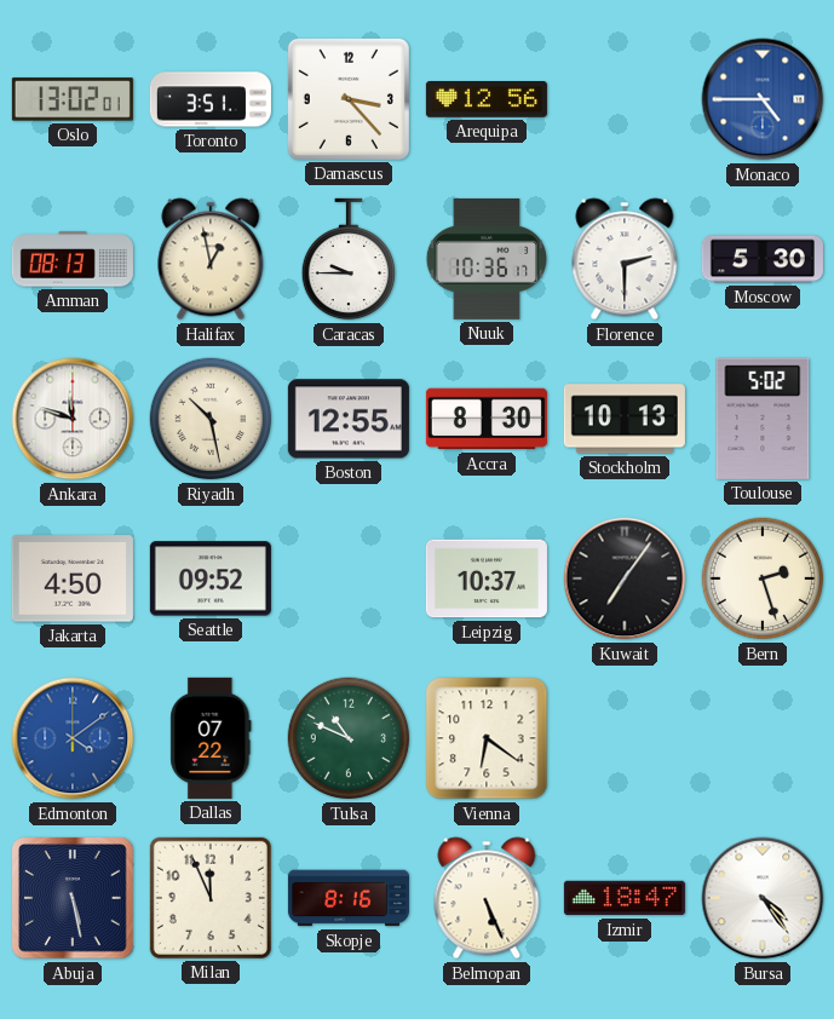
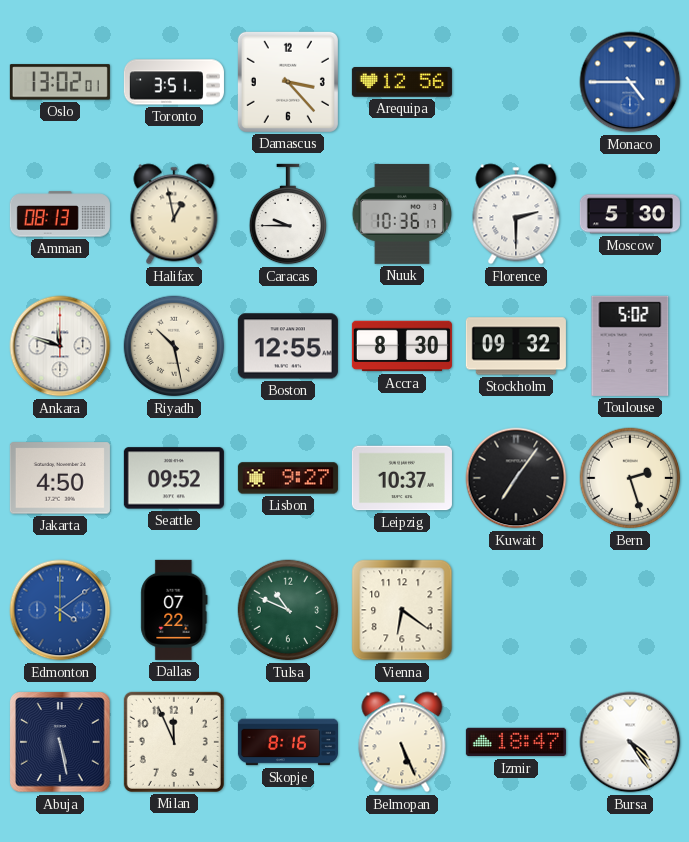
Stockholm: 10:13 -> 09:32 (516, 346)
Lisbon: none -> 9:27 (288, 478)
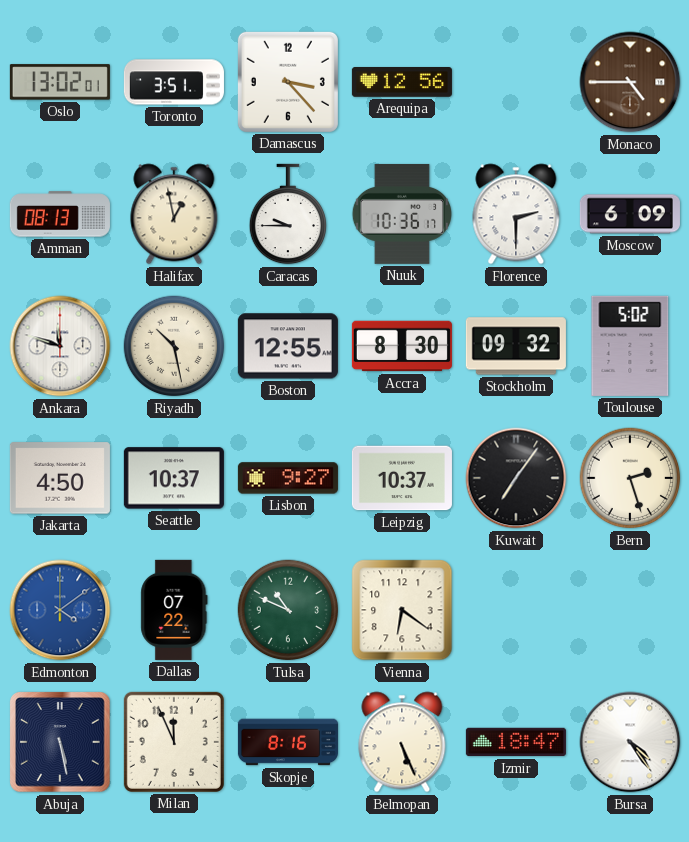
Monaco dial: blue -> brown (630, 82)
Moscow: 5:30 -> 6:09 (630, 214)
Seattle: 09:52 -> 10:37 (174, 478)
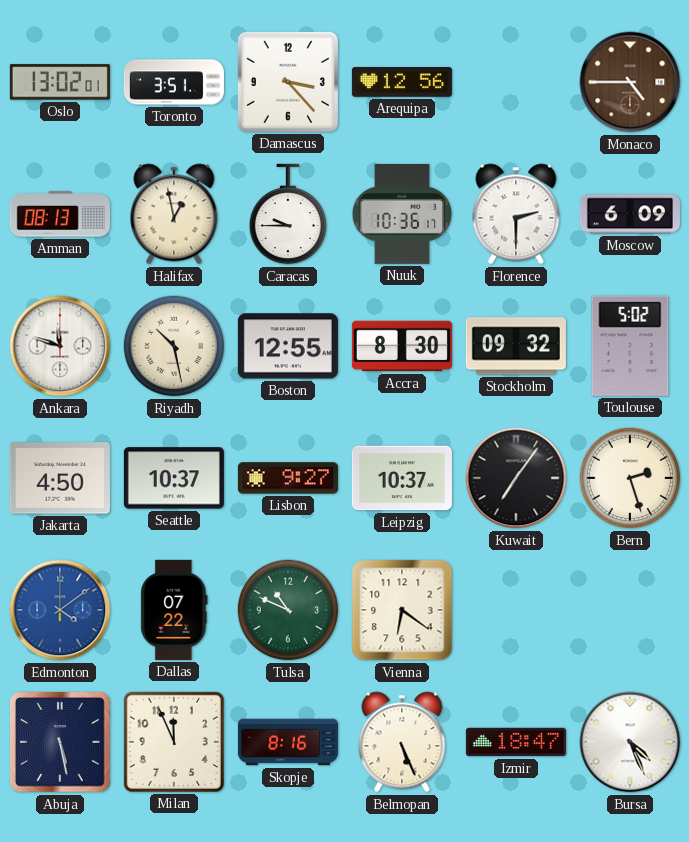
Bursa: 4:24 -> 4:26 (630, 742)
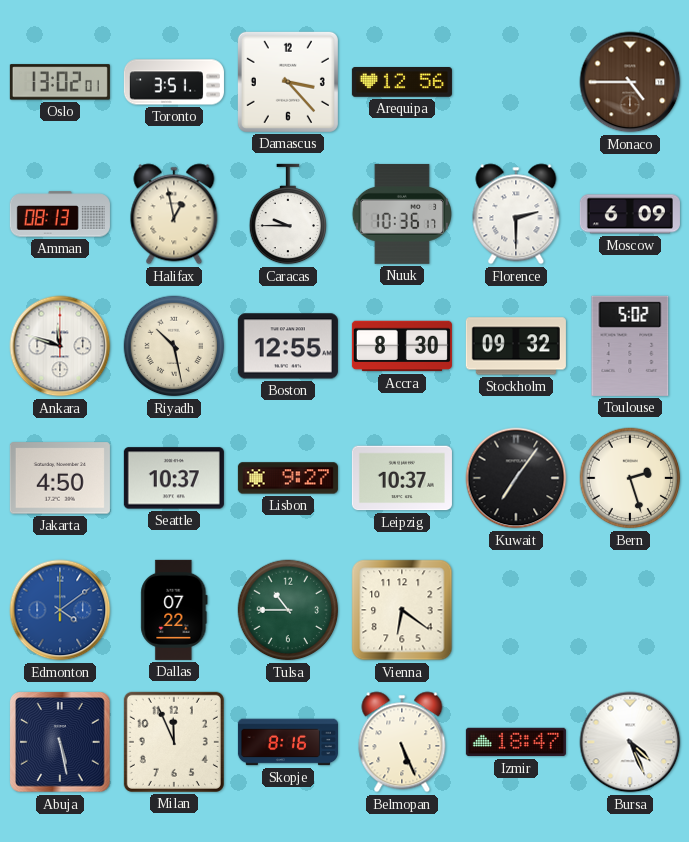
Tulsa: 10:49 -> 10:45 (288, 610)
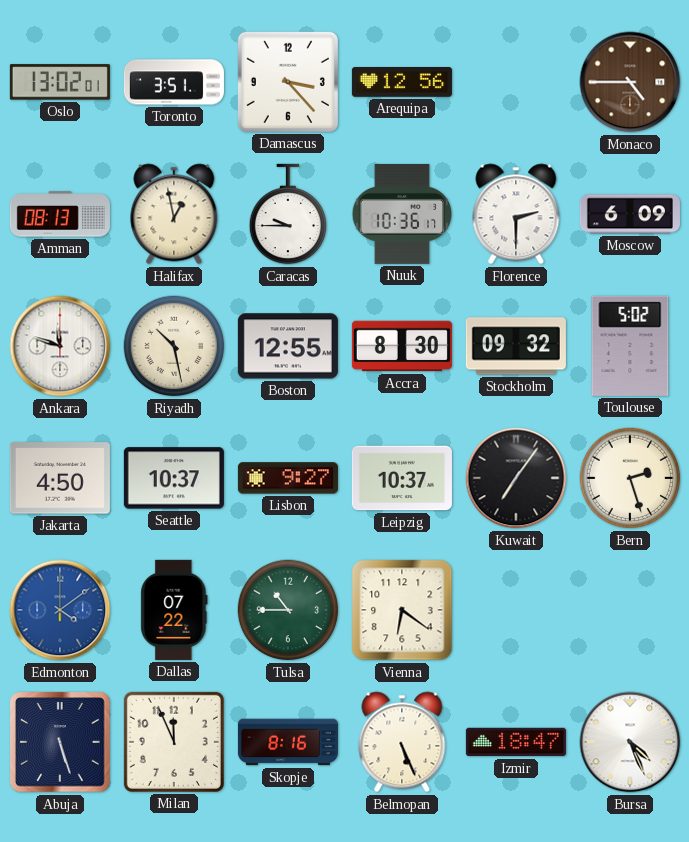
Abuja: 5:28 -> 5:27 (60, 742)
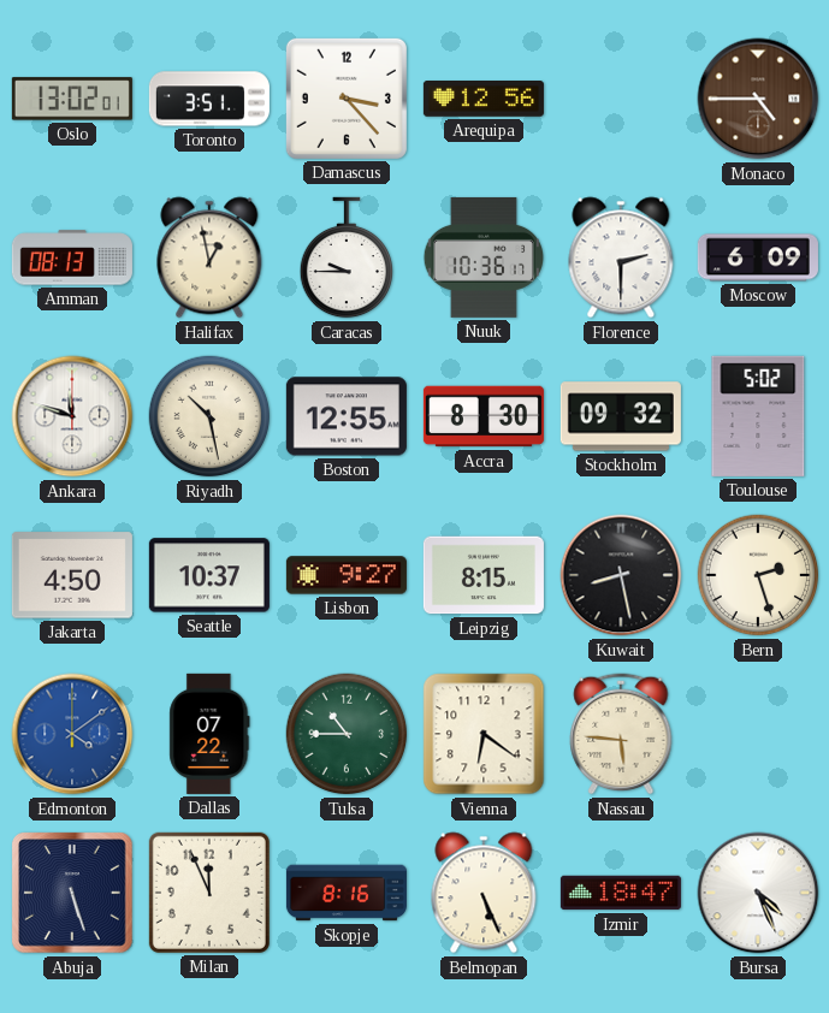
Leipzig: 10:37 -> 8:15 (484, 575)
Kuwait: 7:06 -> 8:28 (621, 575)
Nassau: none -> 5:46 (621, 734)
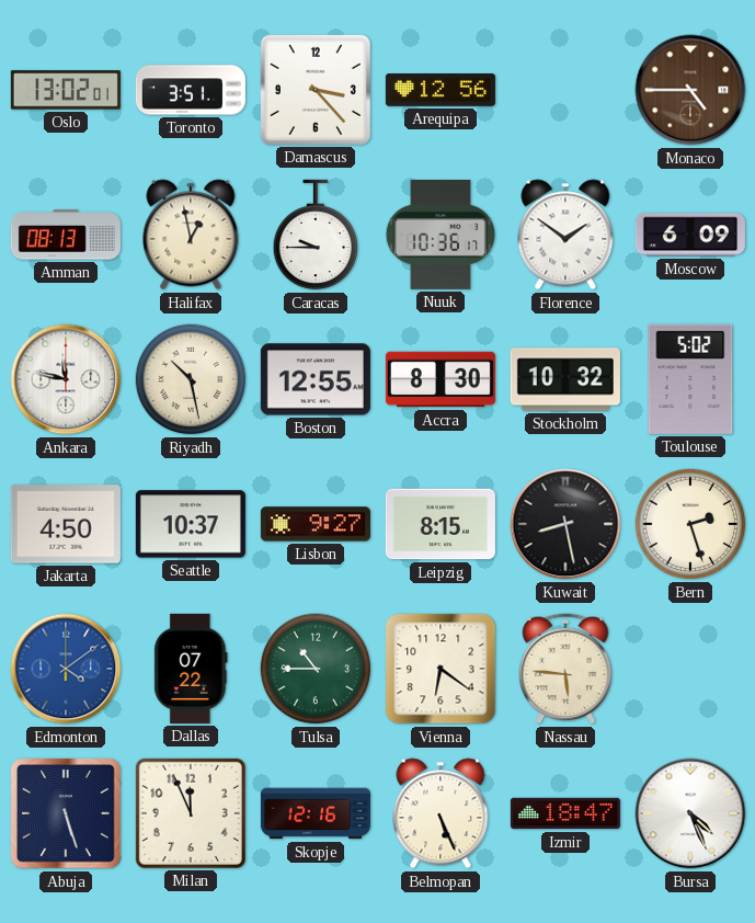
Florence: 2:30 -> 1:51 (565, 235)
Ankara: 11:48 -> 11:47 (66, 379)
Stockholm: 09:32 -> 10:32 (565, 379)
Skopje: 8:16 -> 12:16 (316, 813)
